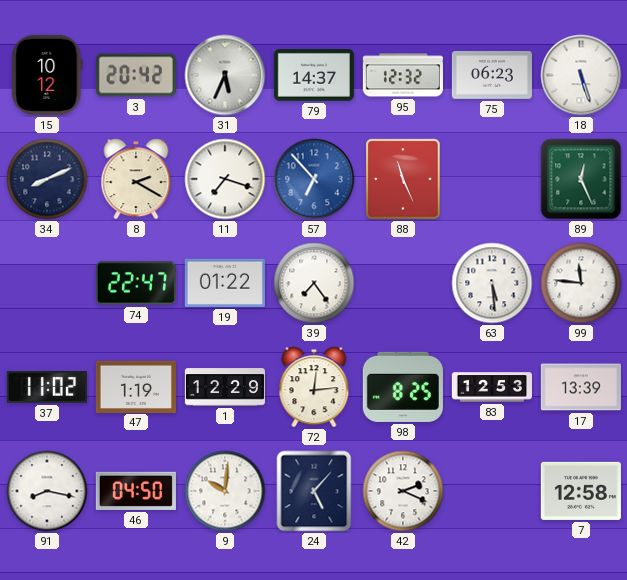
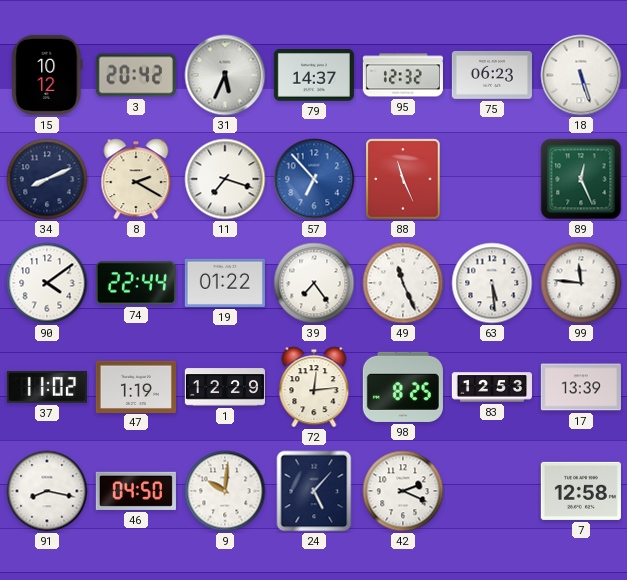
90: none -> 4:09 (47, 283)
74: 22:47 -> 22:44 (136, 283)
49: none -> 11:26 (403, 283)
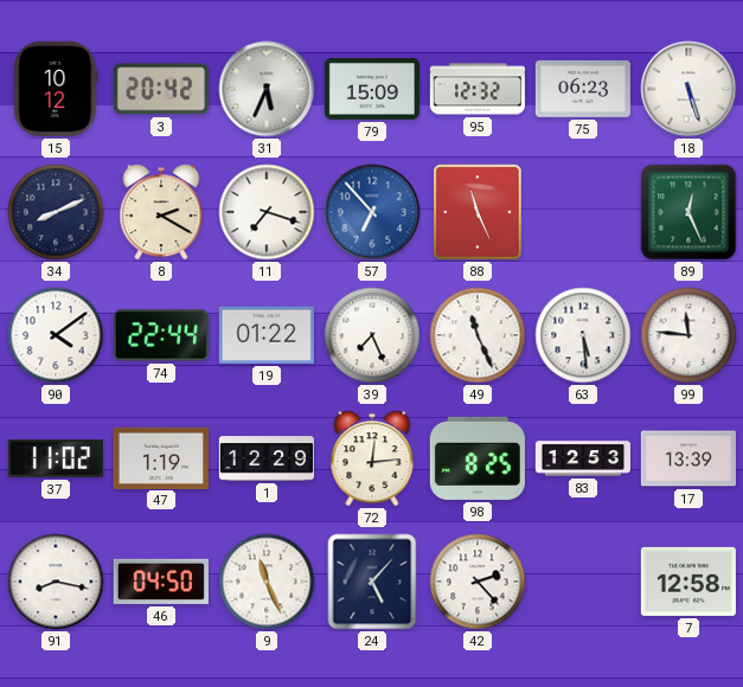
79: 14:37 -> 15:09 (372, 90)
39: 7:24 -> 7:26 (372, 335)
9: 10:01 -> 11:26 (267, 582)
42: 2:19 -> 2:23 (478, 582)
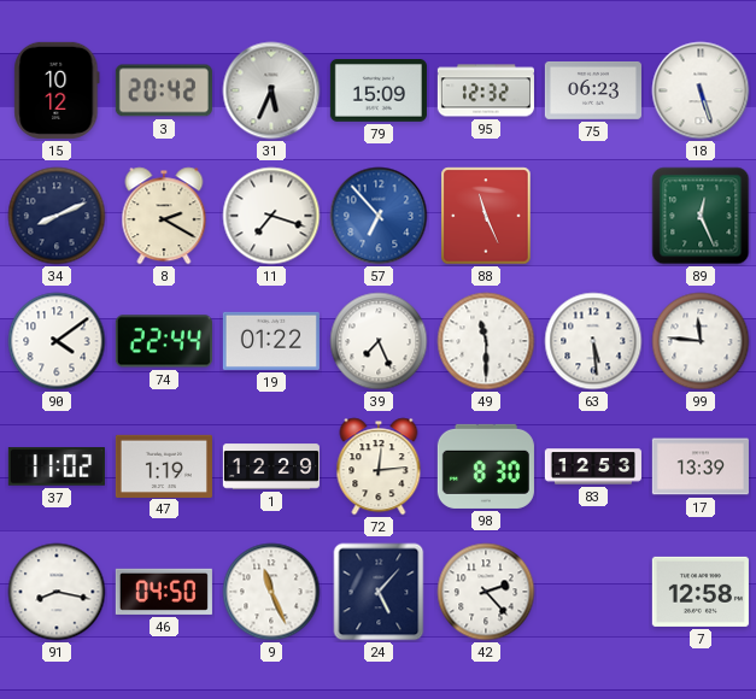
49: 11:26 -> 11:30 (486, 341)
98: 8:25 -> 8:30 (486, 466)
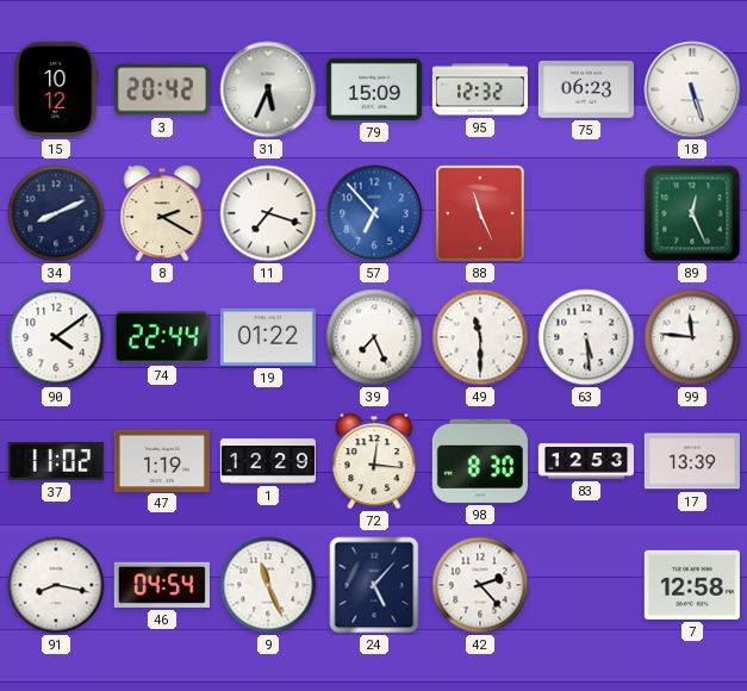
72: 12:14 -> 12:16 (374, 461)
46: 04:50 -> 04:54 (162, 585)
